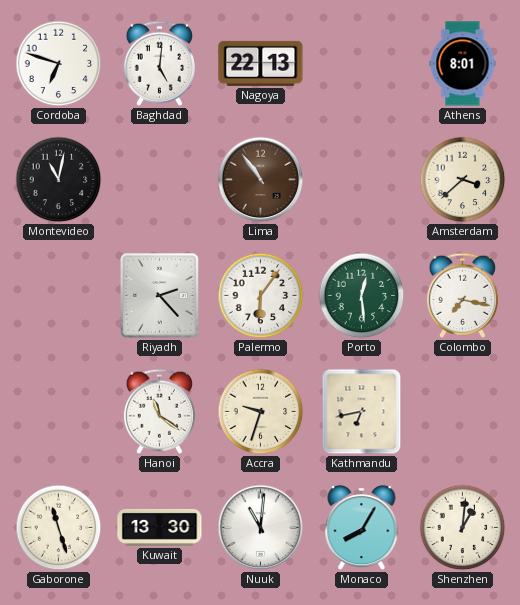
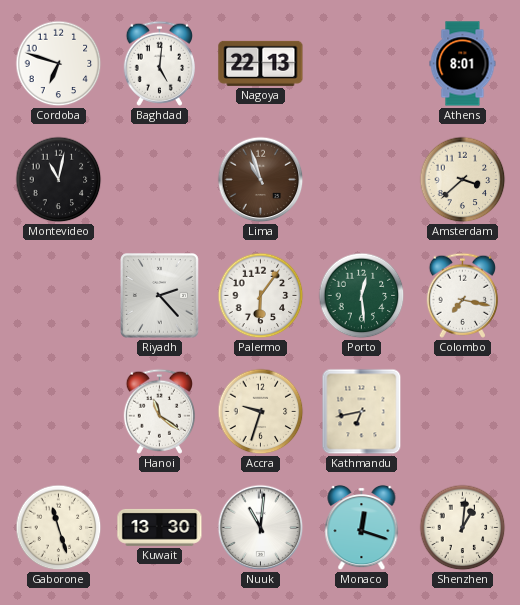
Lima: 10:54 -> 10:57 (261, 180)
Monaco: 8:05 -> 12:18 (362, 528)
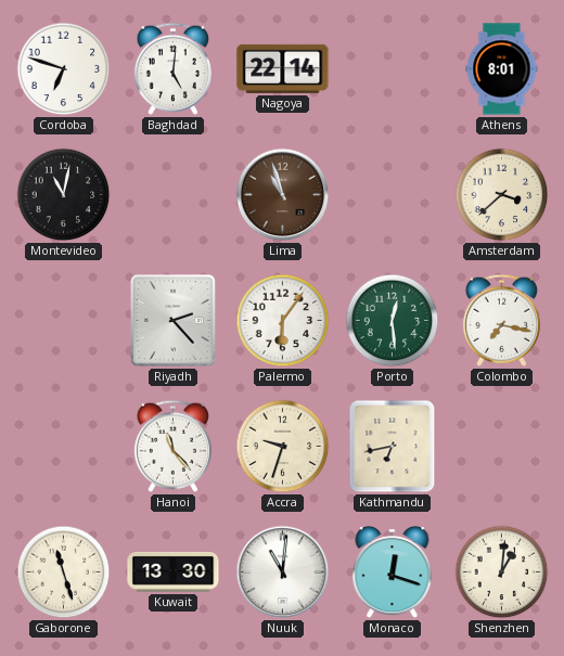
Nagoya: 22:13 -> 22:14 (283, 68)
Hanoi: 11:21 -> 11:23 (172, 446)
